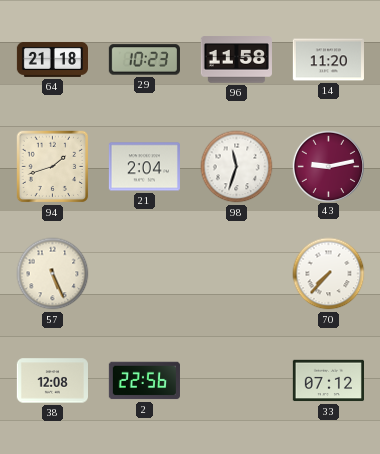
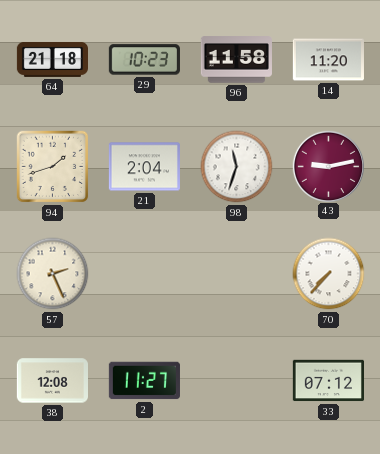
57: 5:26 -> 2:26 (53, 274)
2: 22:56 -> 11:27 (144, 381)
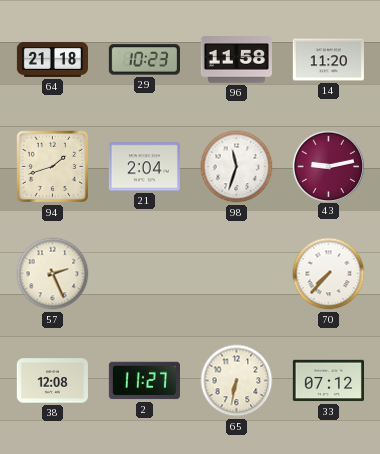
65: none -> 6:32 (237, 381)
